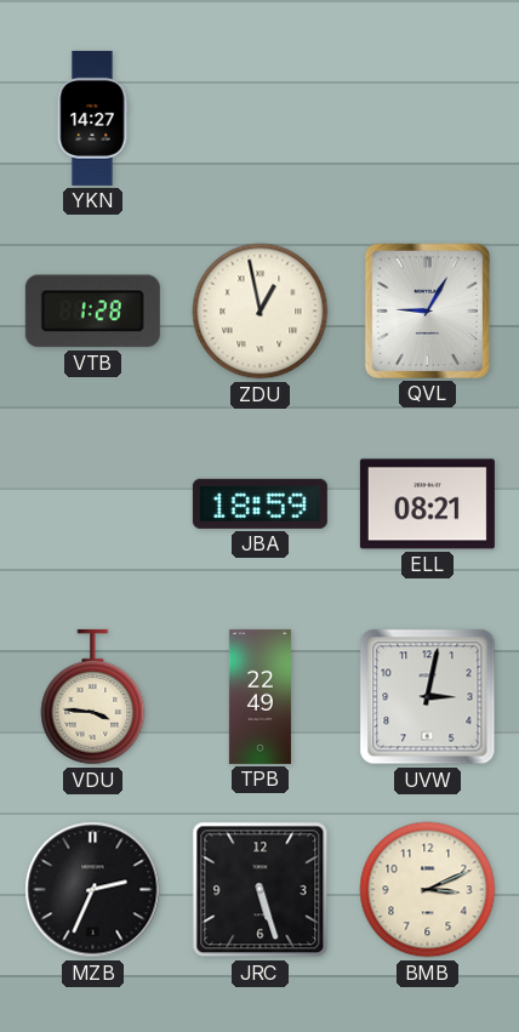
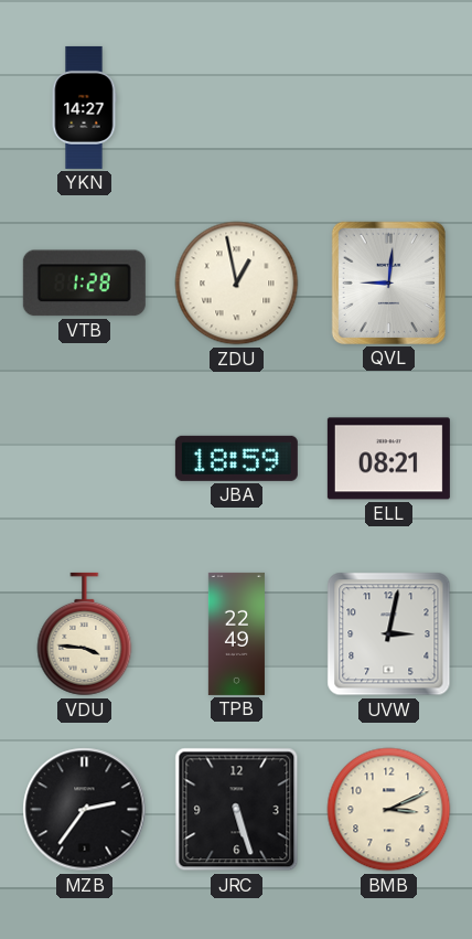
QVL: 9:05 -> 9:01 (388, 282)
MZB: 2:34 -> 2:36 (85, 810)
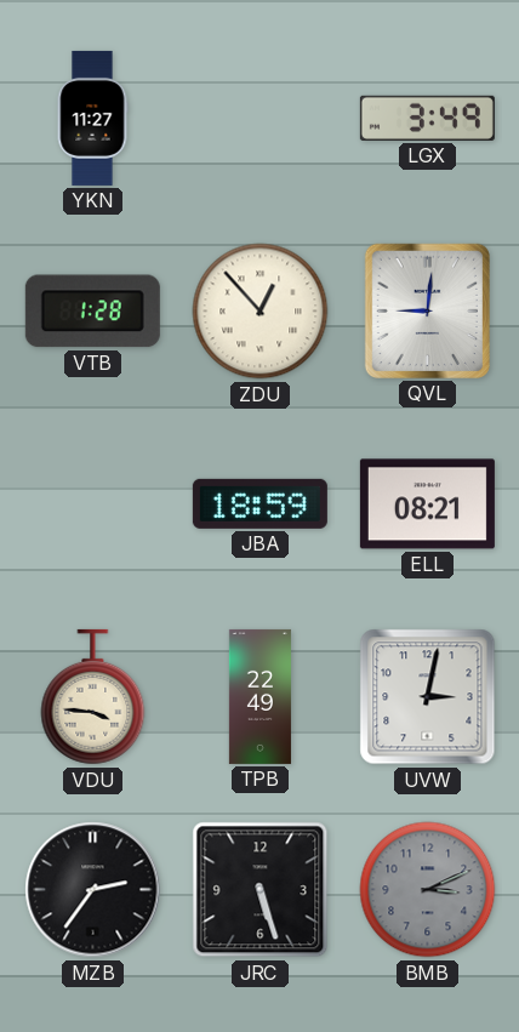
YKN: 14:27 -> 11:27 (92, 118)
LGX: none -> 3:49 (427, 118)
ZDU: 12:58 -> 12:53 (261, 312)
BMB dial: cream -> grey (428, 890)
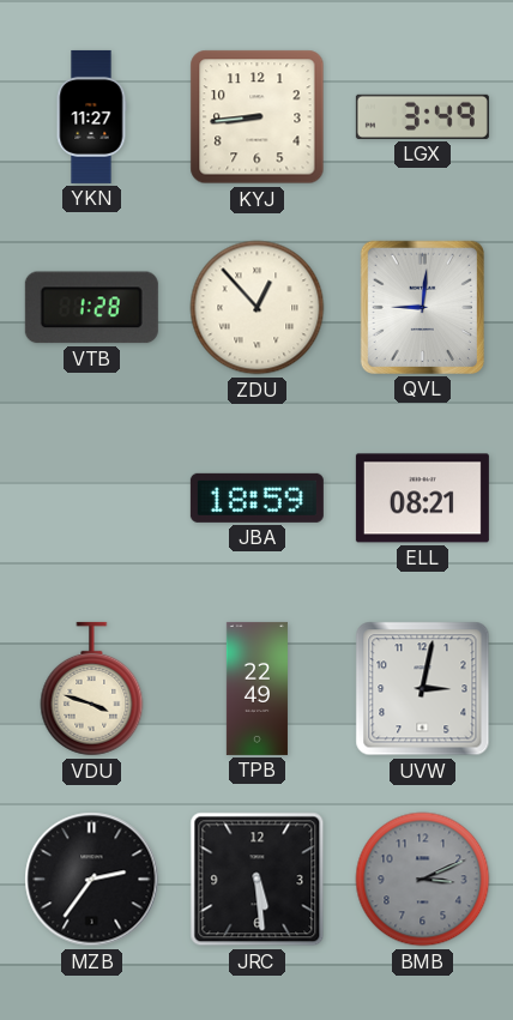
KYJ: none -> 8:44 (258, 117)
VDU: 3:46 -> 3:48 (92, 689)
JRC: 5:27 -> 5:29 (258, 880)
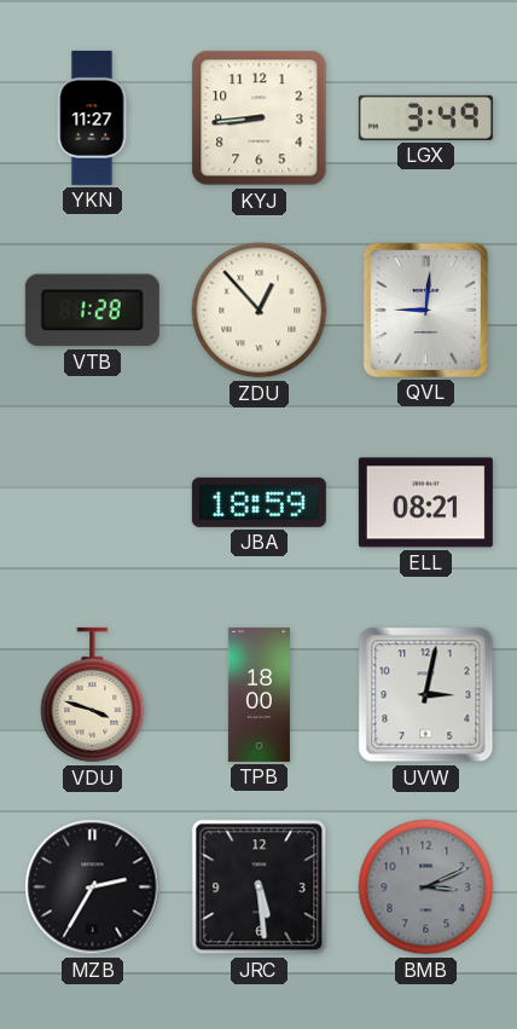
TPB: 22:49 -> 18:00 (258, 694)
MZB: 2:36 -> 2:35 (93, 888)
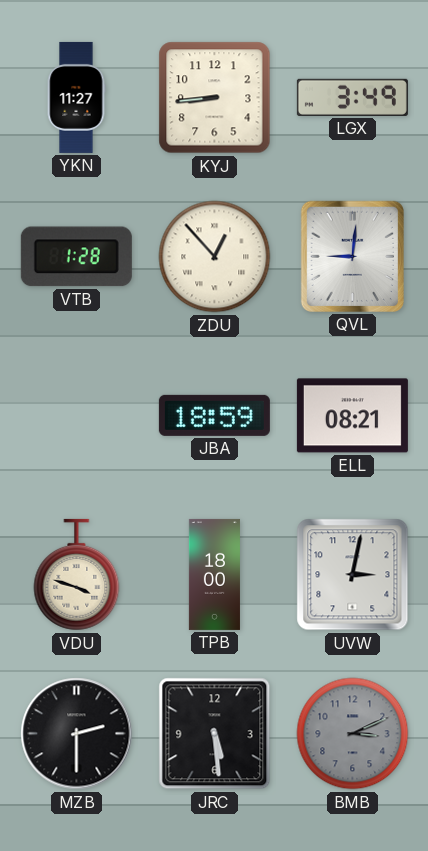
MZB: 2:35 -> 2:30 (77, 734)
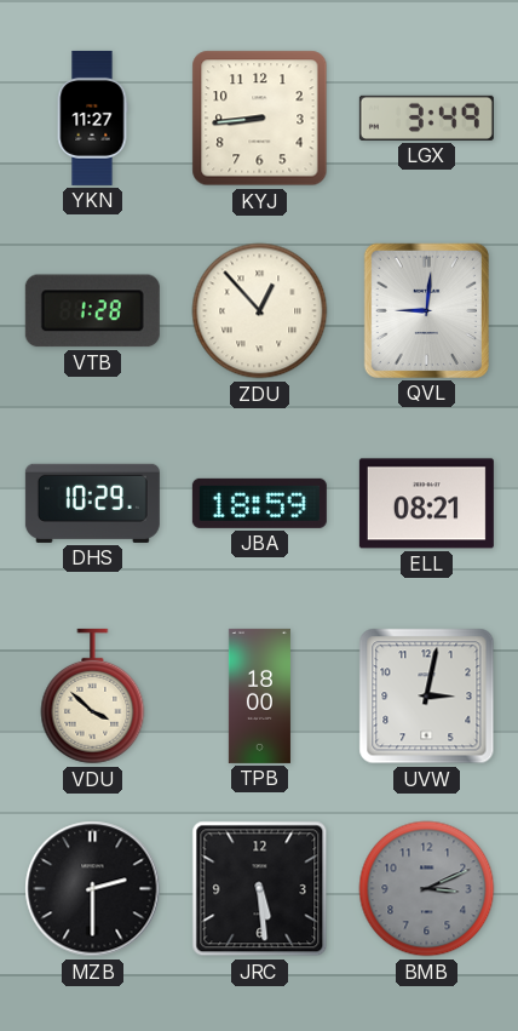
DHS: none -> 10:29 (92, 503)
VDU: 3:48 -> 3:52 (93, 697)
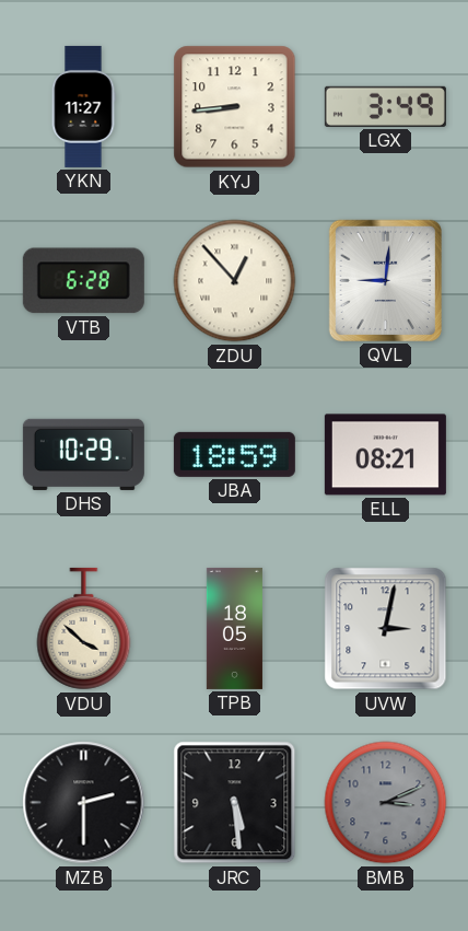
VTB: 1:28 -> 6:28 (83, 281)
TPB: 18:00 -> 18:05 (234, 628)
